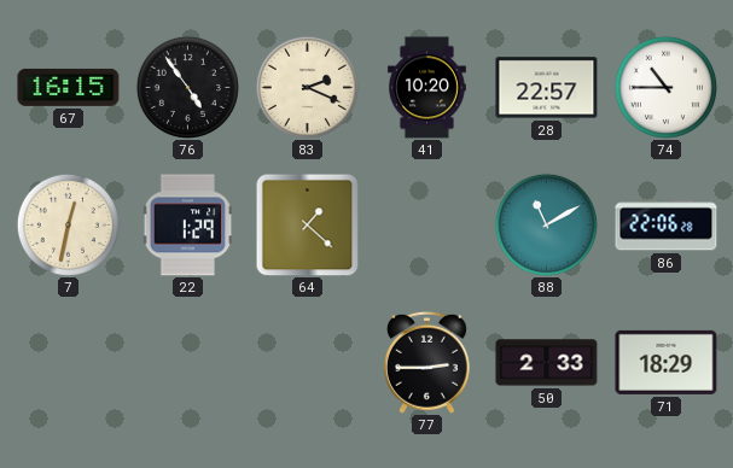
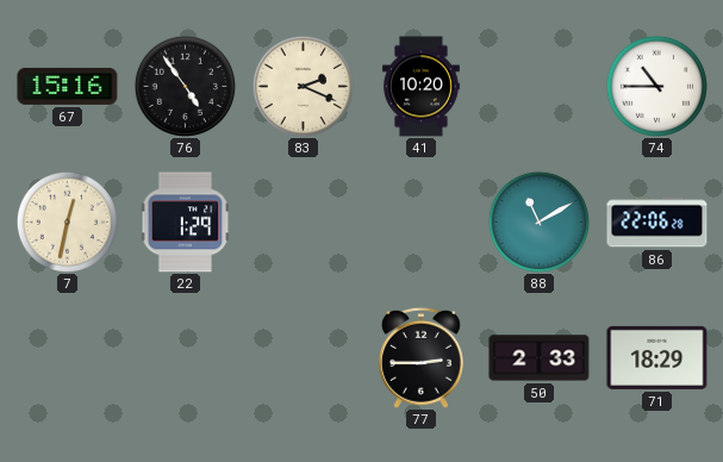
67: 16:15 -> 15:16 (68, 86)
28: 22:57 -> none (547, 88)
64: 1:22 -> none (307, 224)
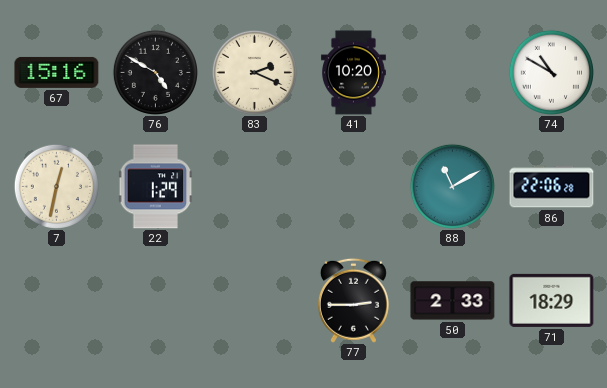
76: 4:54 -> 4:50 (155, 72)
74: 10:45 -> 10:50 (551, 72)
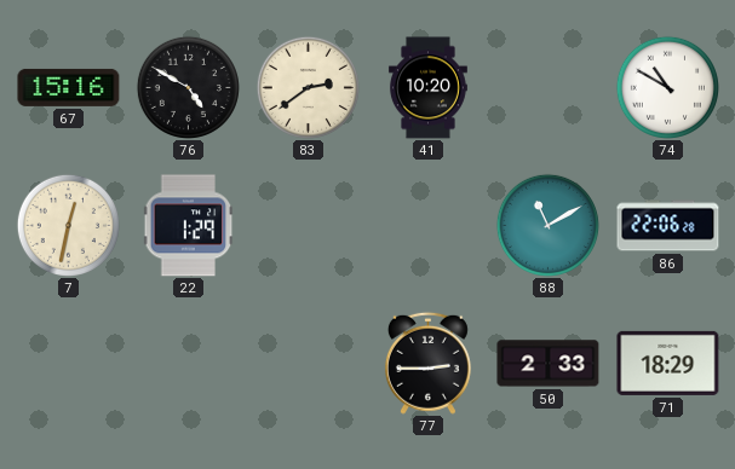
83: 2:19 -> 2:39 (308, 87)
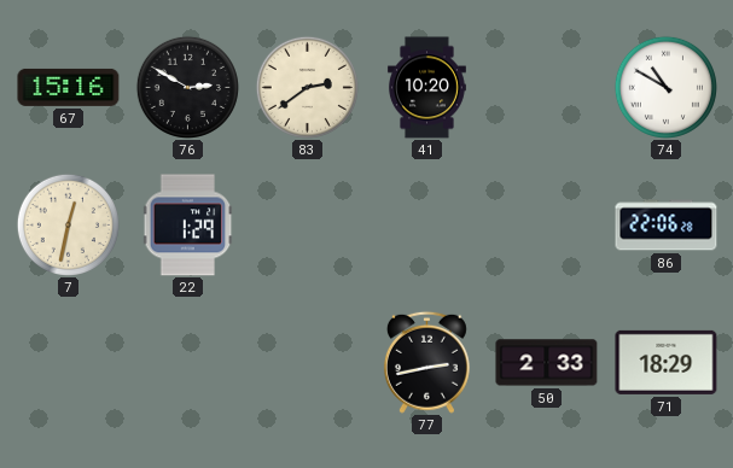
76: 4:50 -> 2:50 (187, 87)
88: 11:10 -> none (547, 225)
77: 2:45 -> 2:43 (426, 362)
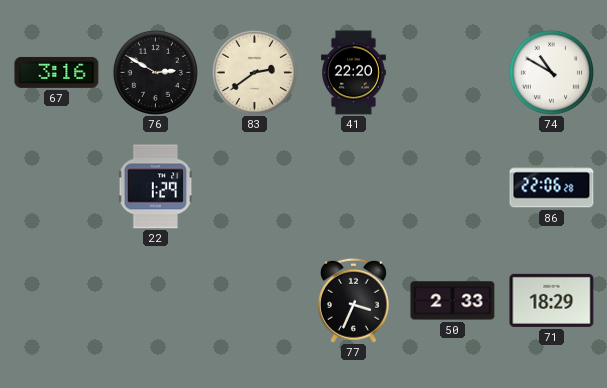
67: 15:16 -> 3:16 (57, 72)
41: 10:20 -> 22:20 (353, 73)
7: 12:32 -> none (68, 224)
77: 2:43 -> 3:34 (353, 300)
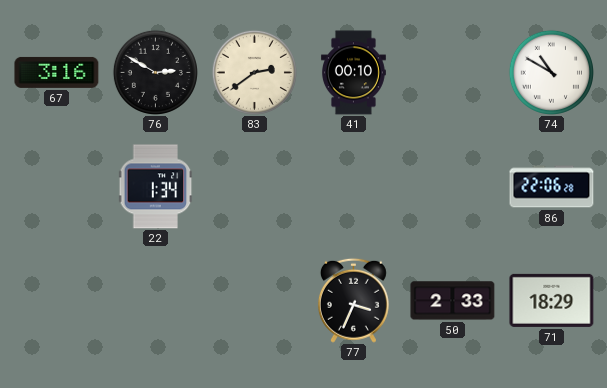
41: 22:20 -> 00:10 (353, 73)
22: 1:29 -> 1:34 (156, 187)
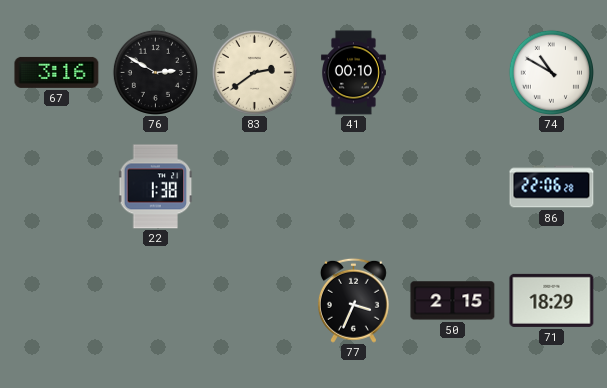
22: 1:34 -> 1:38 (156, 187)
50: 2:33 -> 2:15 (453, 301)
